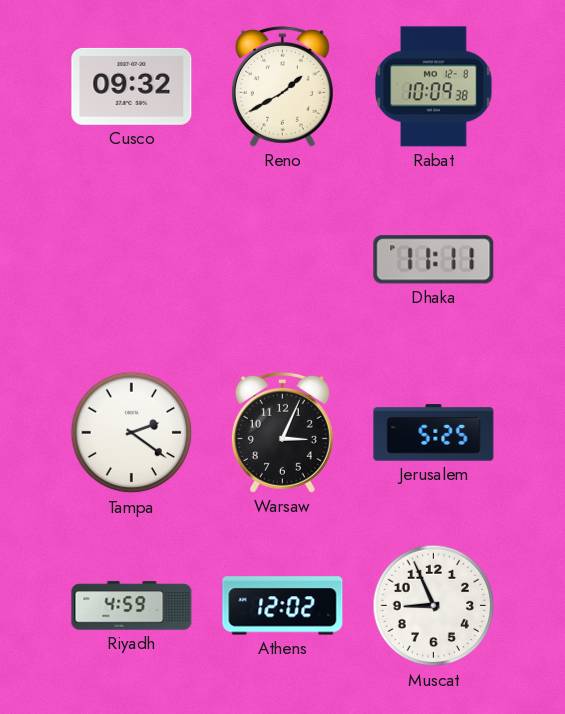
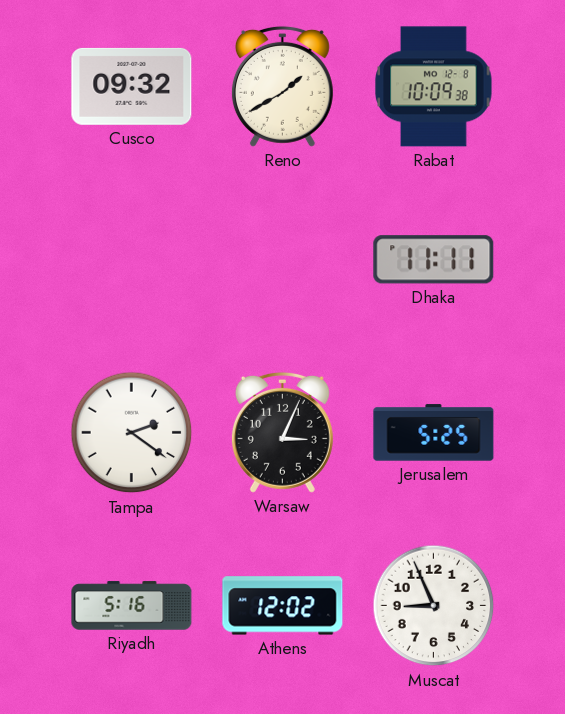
Riyadh: 4:59 -> 5:16 (132, 606)
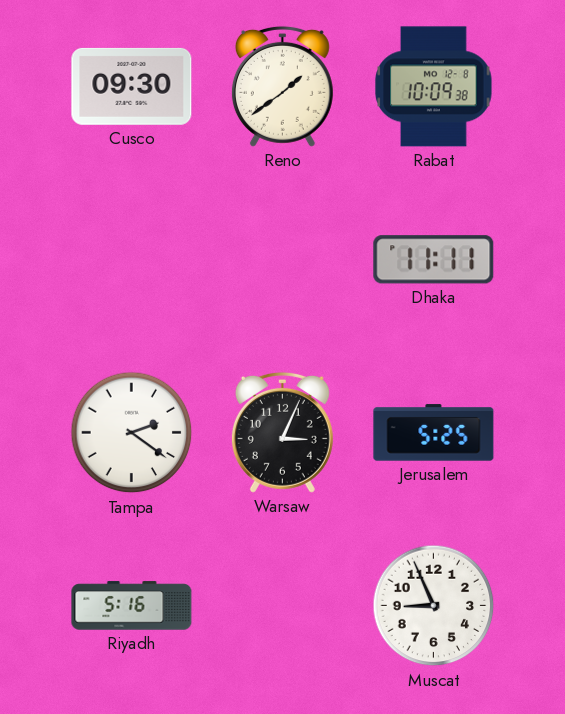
Cusco: 09:32 -> 09:30 (132, 86)
Reno: 1:40 -> 1:39 (282, 86)
Athens: 12:02 -> none (283, 606)
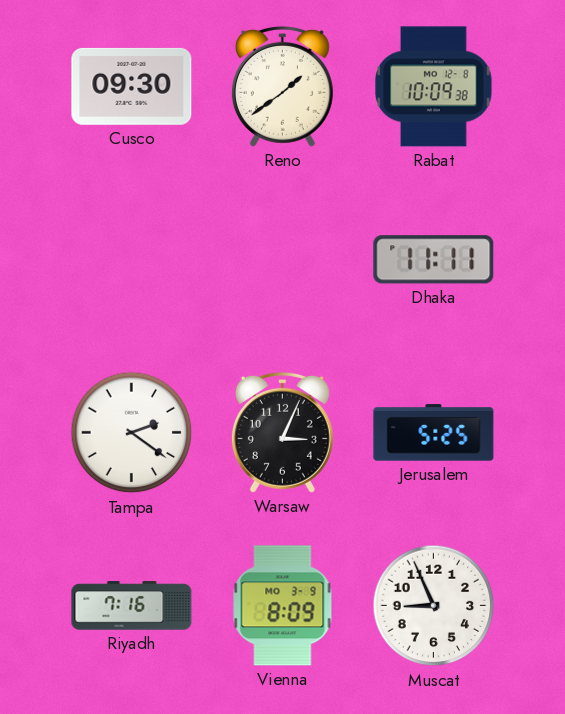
Riyadh: 5:16 -> 7:16 (132, 606)
Vienna: none -> 8:09 (283, 606)
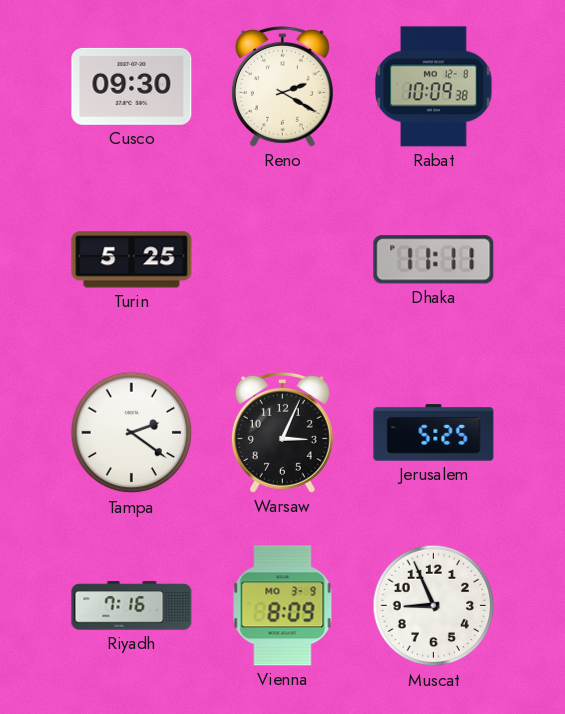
Reno: 1:39 -> 2:20 (282, 86)
Turin: none -> 5:25 (132, 260)
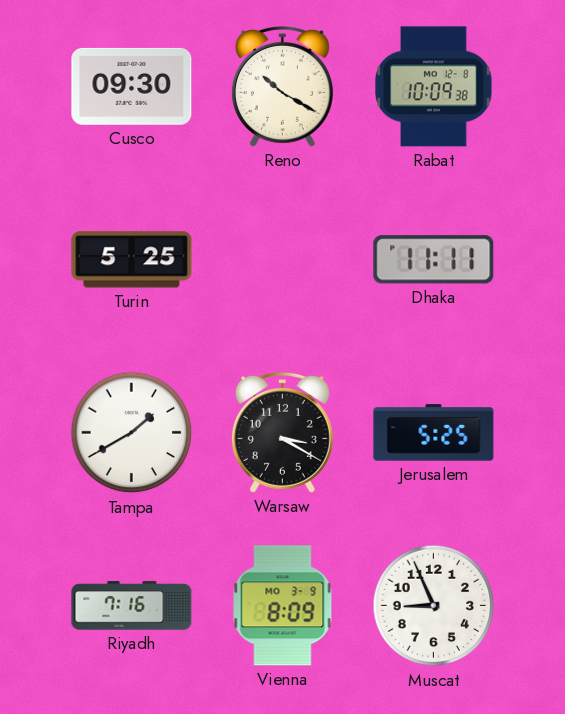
Reno: 2:20 -> 10:20 (282, 86)
Tampa: 2:21 -> 1:40 (132, 433)
Warsaw: 3:04 -> 3:20 (282, 432)
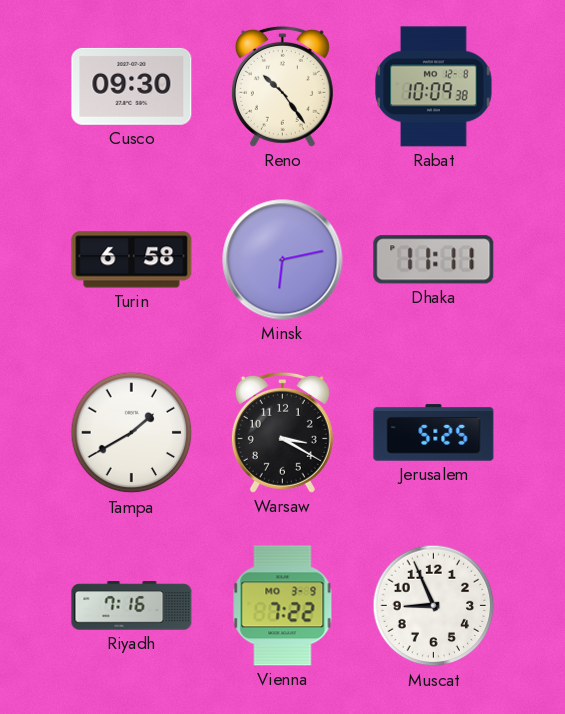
Reno: 10:20 -> 10:24 (282, 86)
Turin: 5:25 -> 6:58 (132, 260)
Minsk: none -> 6:13 (283, 260)
Vienna: 8:09 -> 7:22 (283, 606)
